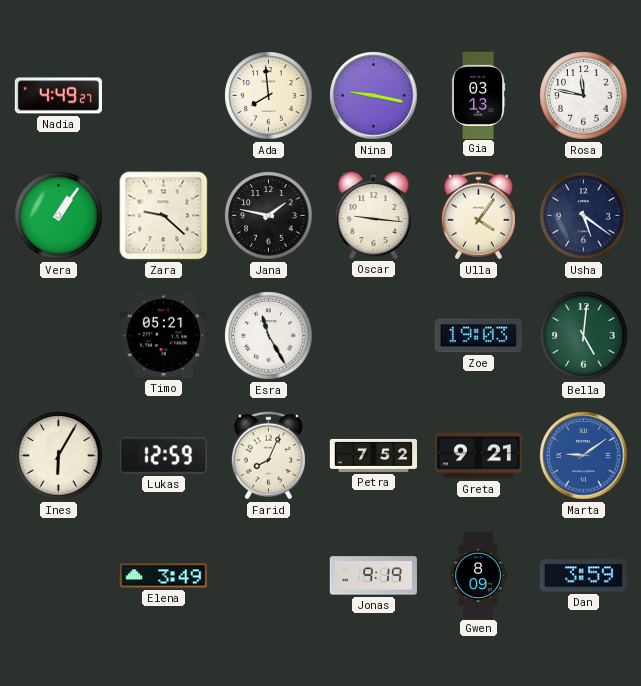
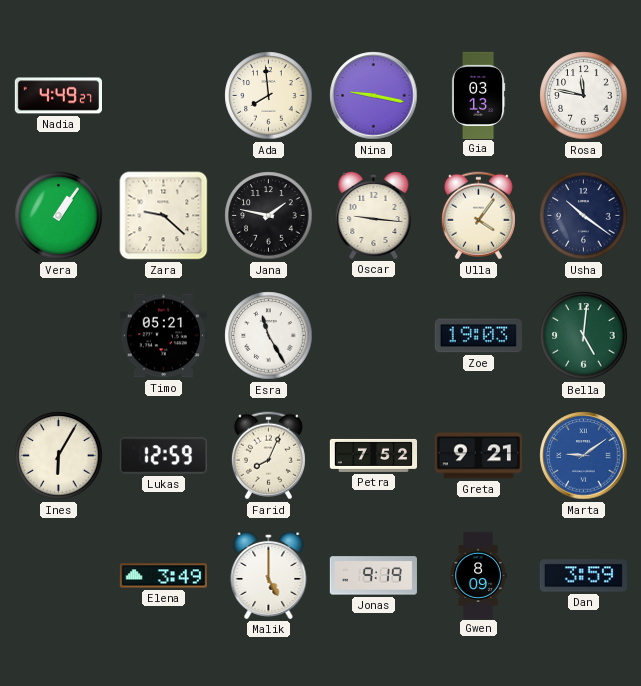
Usha: 5:21 -> 10:21 (584, 216)
Malik: none -> 5:00 (269, 575)
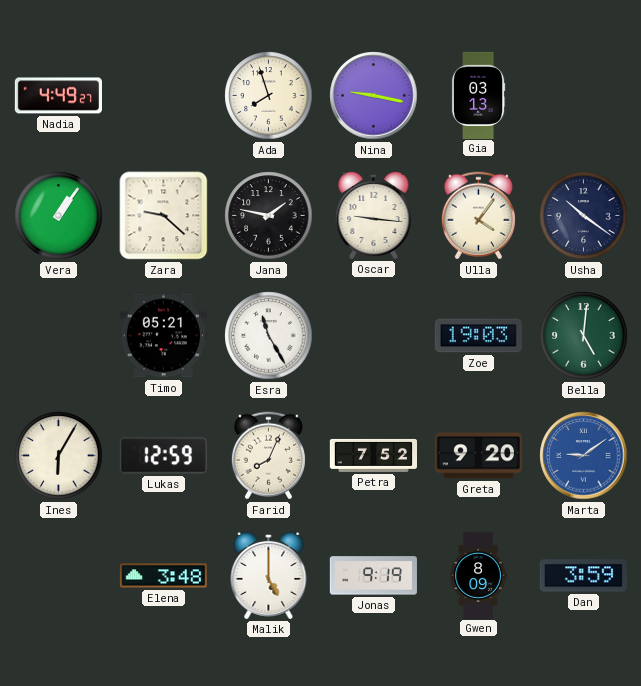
Ada: 7:59 -> 7:57 (269, 96)
Rosa: 11:47 -> none (584, 96)
Greta: 9:21 -> 9:20 (478, 456)
Elena: 3:49 -> 3:48 (163, 576)
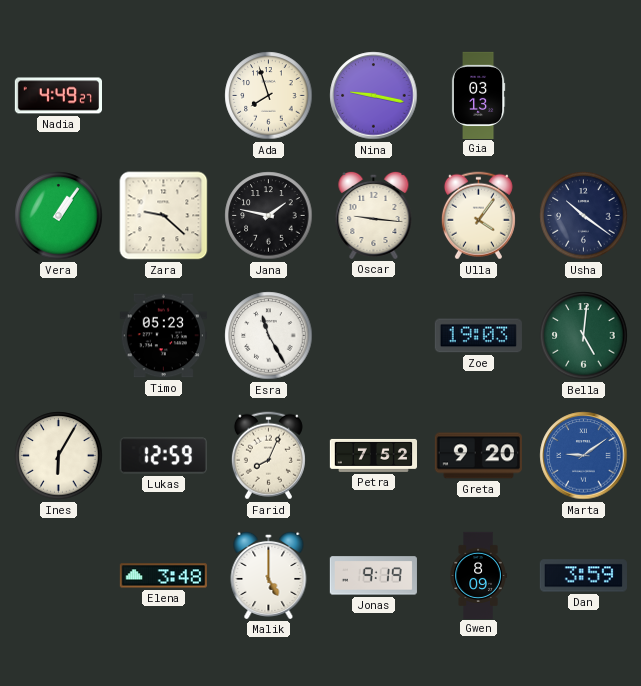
Timo: 05:21 -> 05:23 (163, 336)
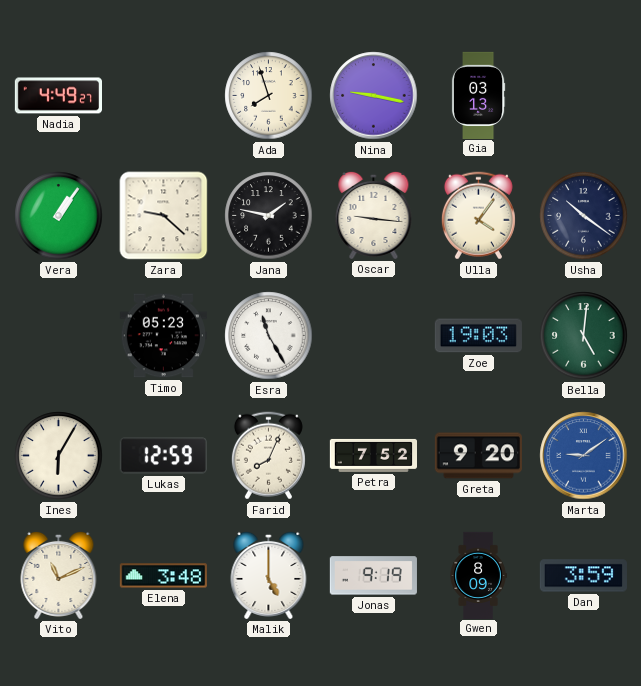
Vito: none -> 11:11 (59, 575)
